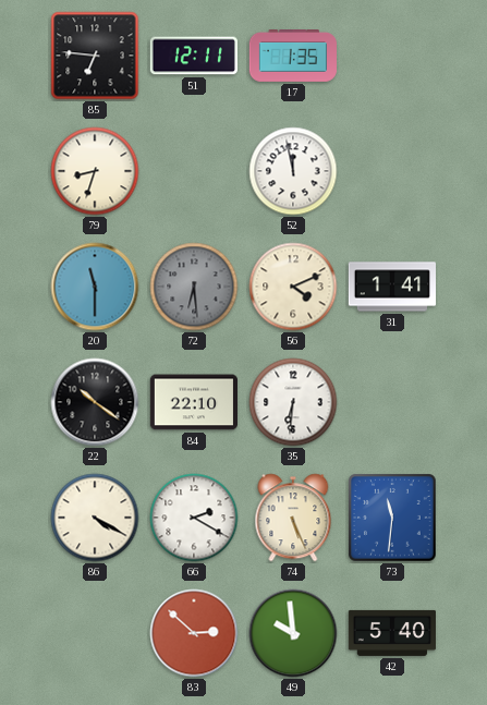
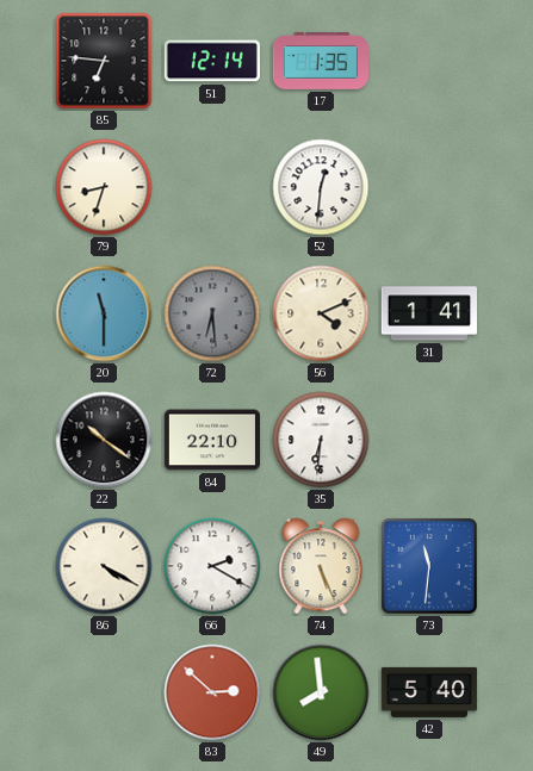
51: 12:11 -> 12:14 (212, 61)
52: 11:58 -> 12:31 (321, 187)
49: 9:59 -> 7:59 (321, 692)
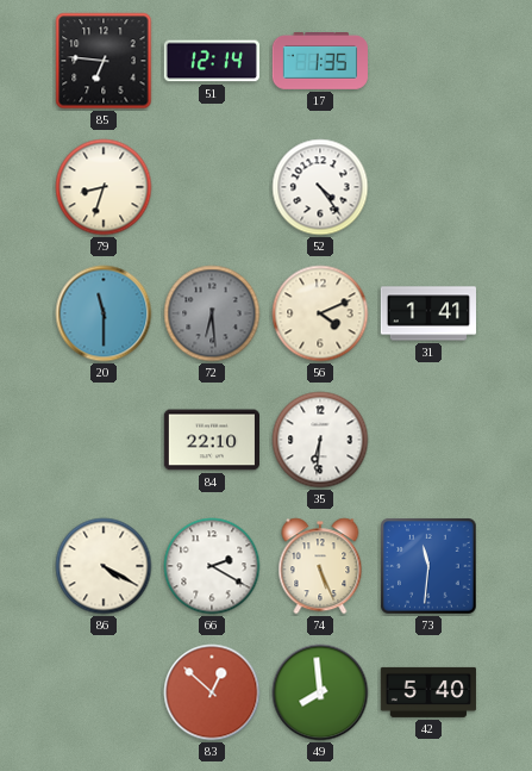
52: 12:31 -> 4:24 (320, 187)
22: 10:21 -> none (104, 440)
83: 2:52 -> 12:52 (212, 692)
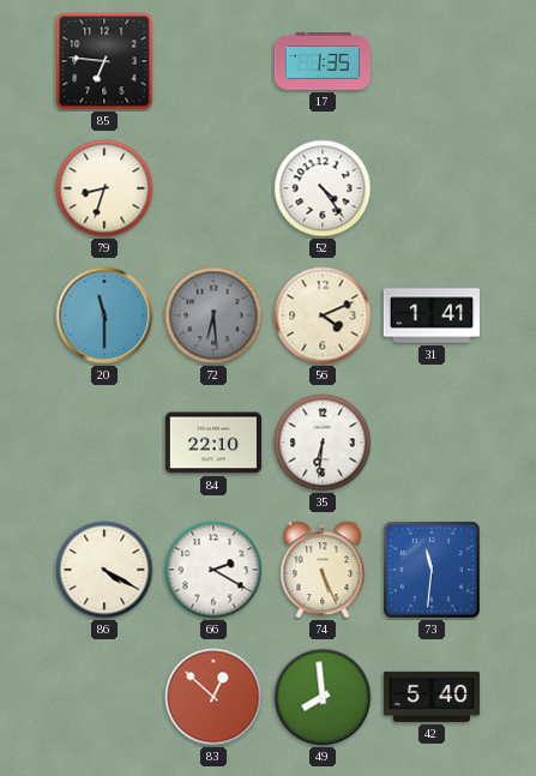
51: 12:14 -> none (212, 61)
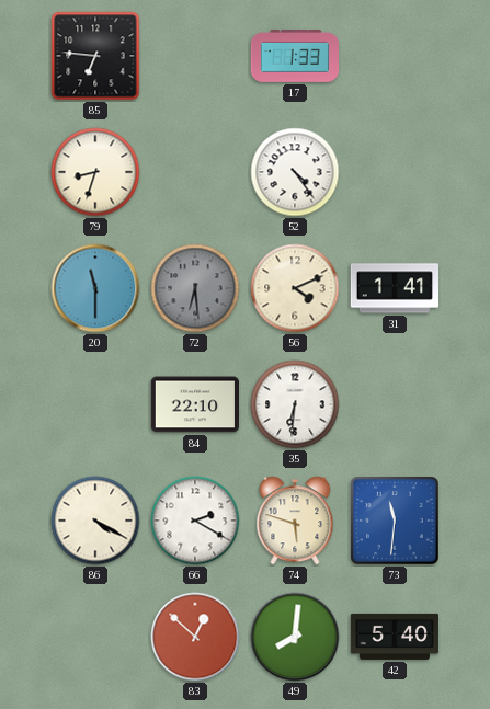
17: 1:35 -> 1:33 (294, 57)
74: 5:26 -> 5:48 (295, 521)
49: 7:59 -> 8:01 (295, 637)
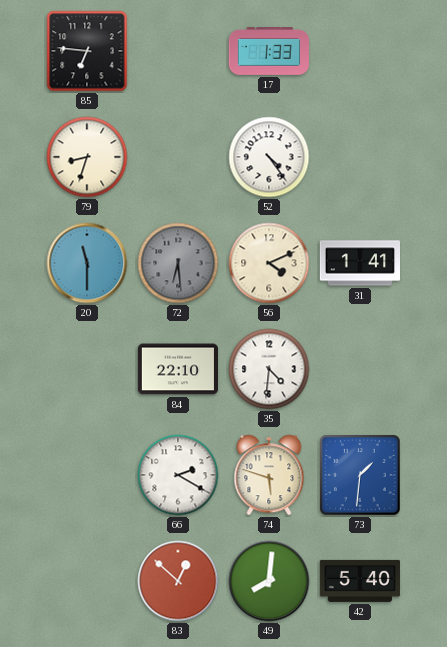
35: 6:31 -> 4:31 (269, 369)
86: 4:20 -> none (95, 521)
73: 11:31 -> 1:31 (361, 476)
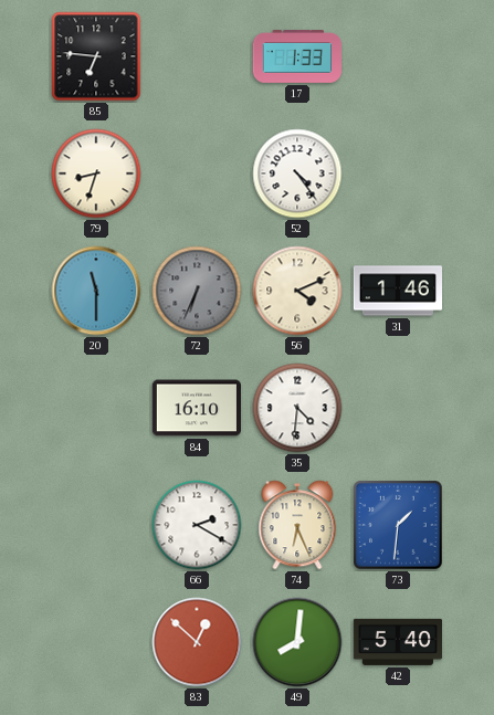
72: 6:29 -> 6:34 (197, 291)
31: 1:41 -> 1:46 (397, 291)
84: 22:10 -> 16:10 (196, 408)
74: 5:48 -> 6:26 (297, 525)
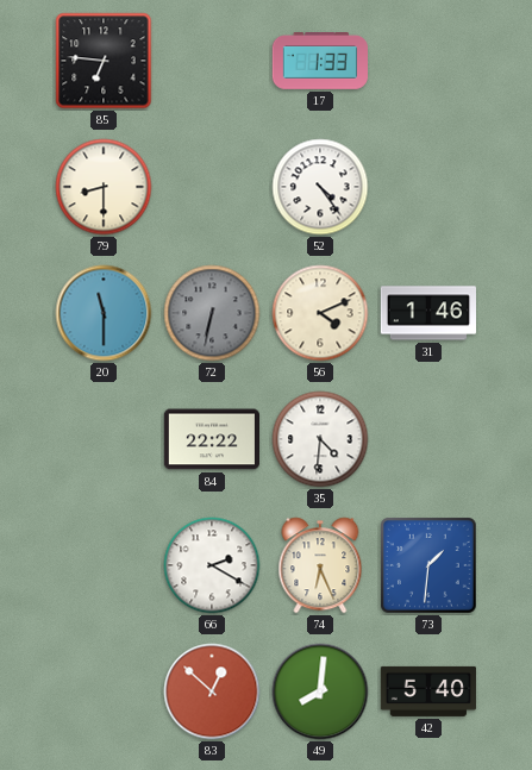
79: 8:33 -> 8:30 (104, 187)
72: 6:34 -> 6:32 (212, 313)
84: 16:10 -> 22:22 (211, 439)
